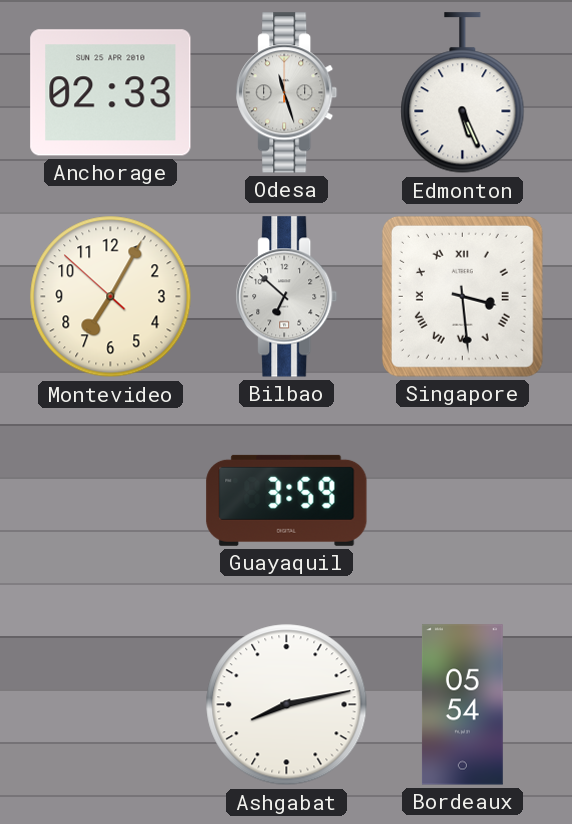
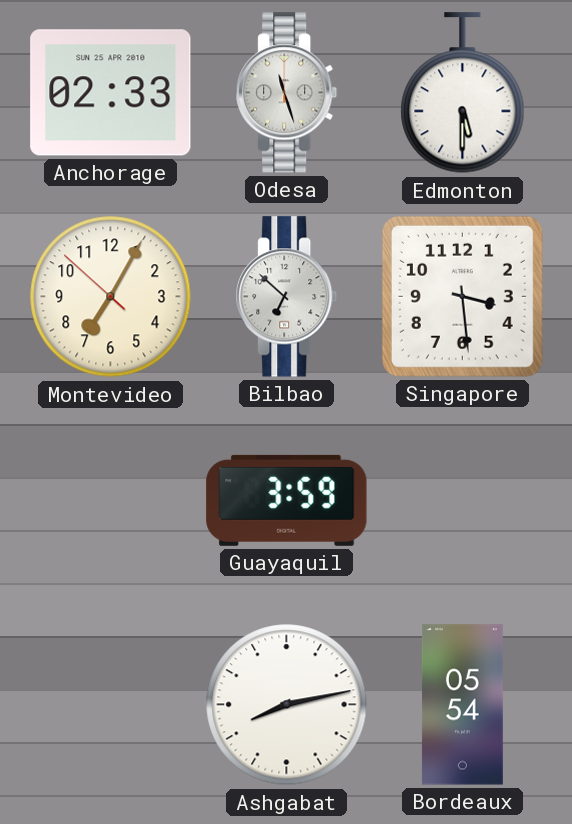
Edmonton: 5:26 -> 5:30 (463, 93)
Singapore numerals: Roman -> Arabic (462, 296)
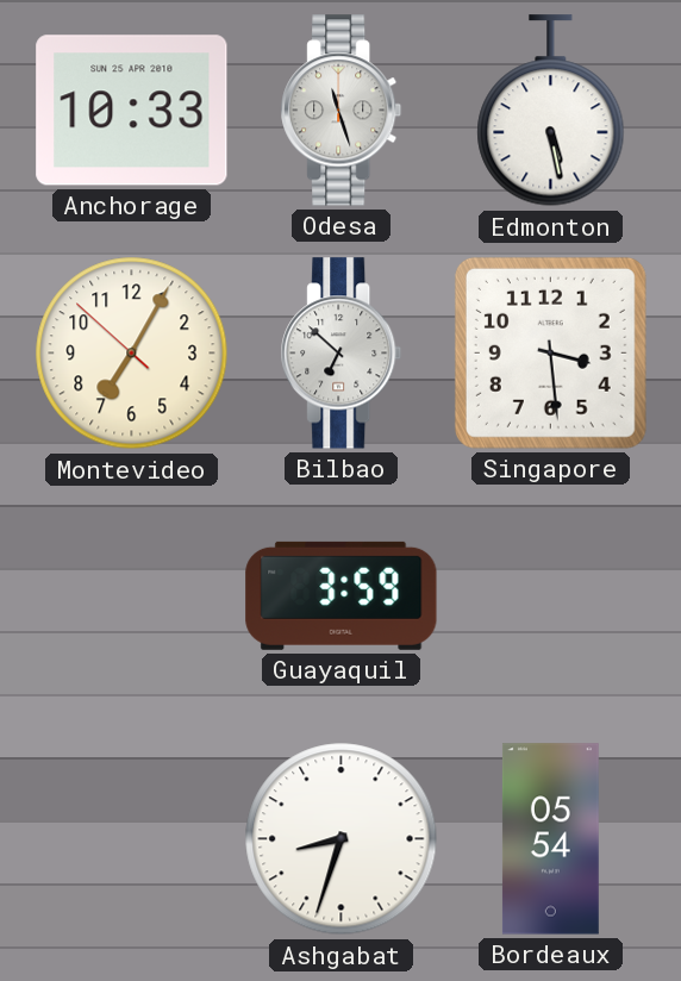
Anchorage: 02:33 -> 10:33 (132, 111)
Edmonton: 5:30 -> 5:28 (551, 111)
Ashgabat: 8:13 -> 8:33 (342, 839)
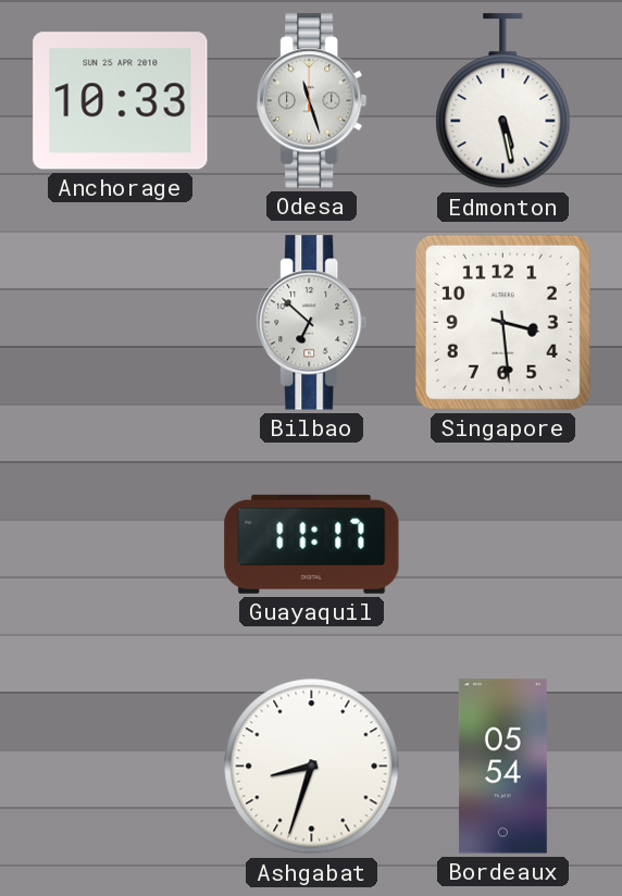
Montevideo: 7:04 -> none (132, 354)
Guayaquil: 3:59 -> 11:17 (312, 544)
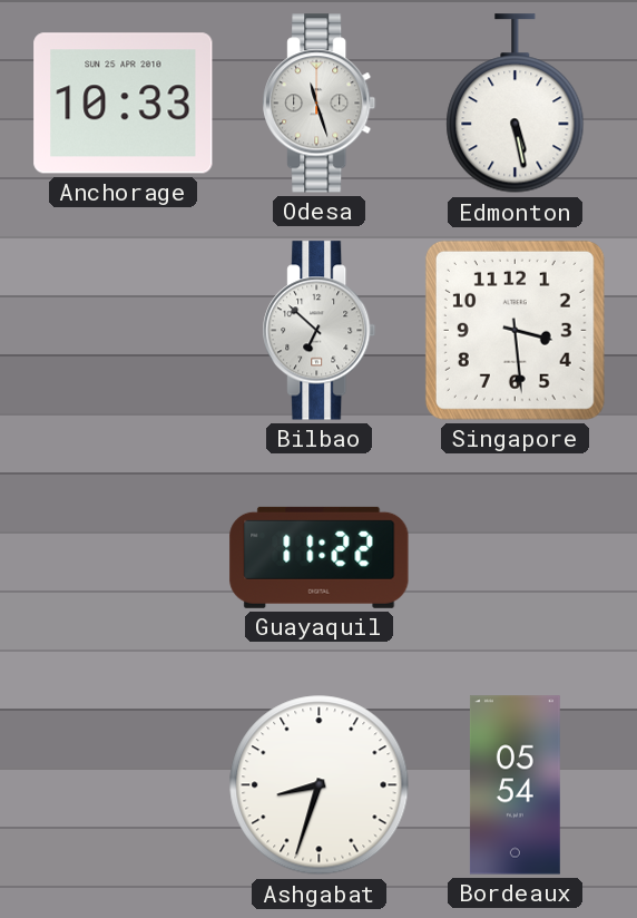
Guayaquil: 11:17 -> 11:22 (320, 557)
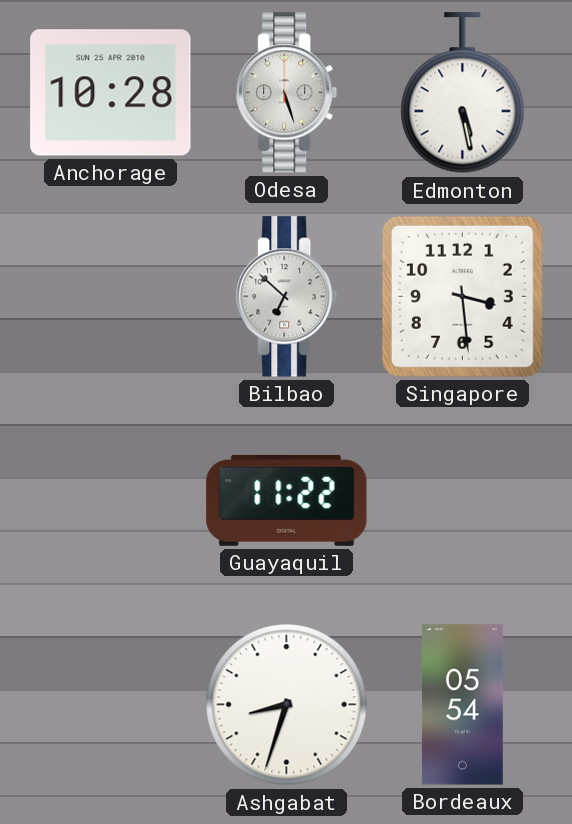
Anchorage: 10:33 -> 10:28 (111, 93)
Odesa: 11:27 -> 5:27 (287, 93)
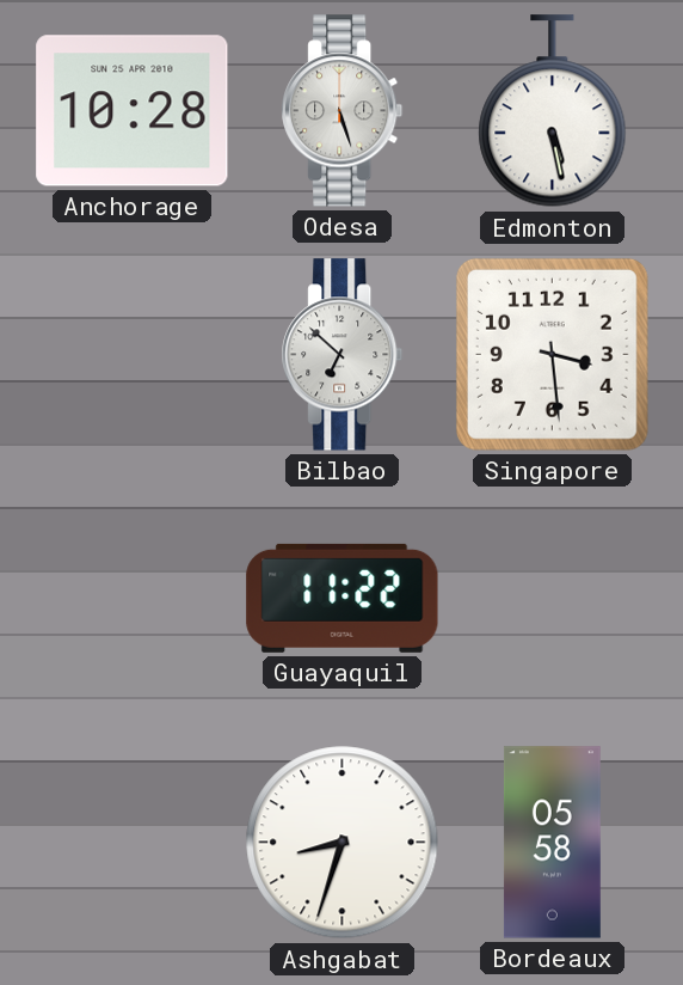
Bordeaux: 05:54 -> 05:58 (552, 843)
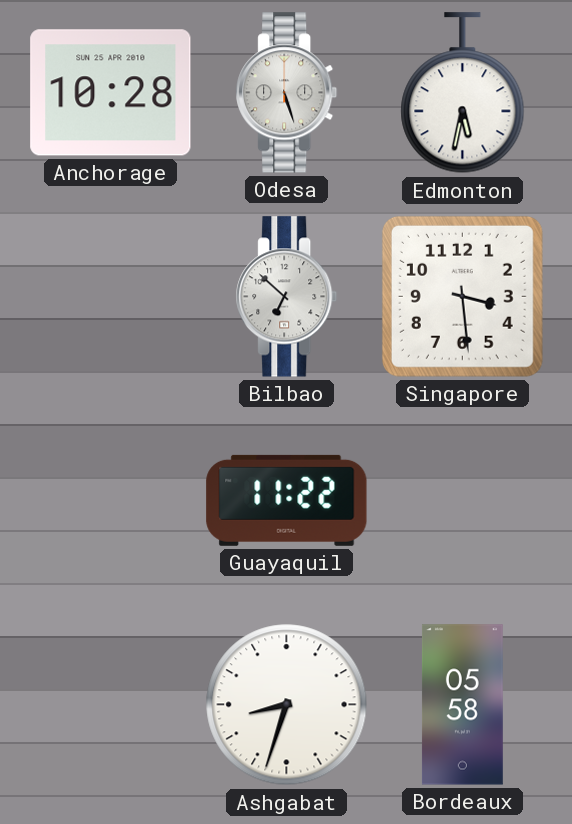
Edmonton: 5:28 -> 5:32 (463, 93)
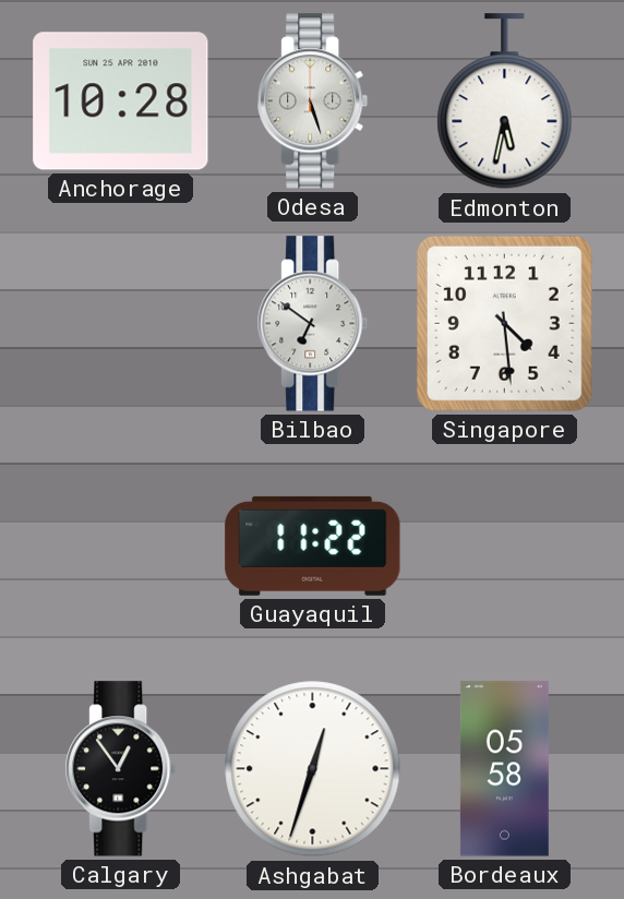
Bilbao: 6:52 -> 6:51 (313, 324)
Singapore: 3:29 -> 4:29 (504, 323)
Calgary: none -> 12:54 (121, 769)
Ashgabat: 8:33 -> 12:33 (313, 769)
